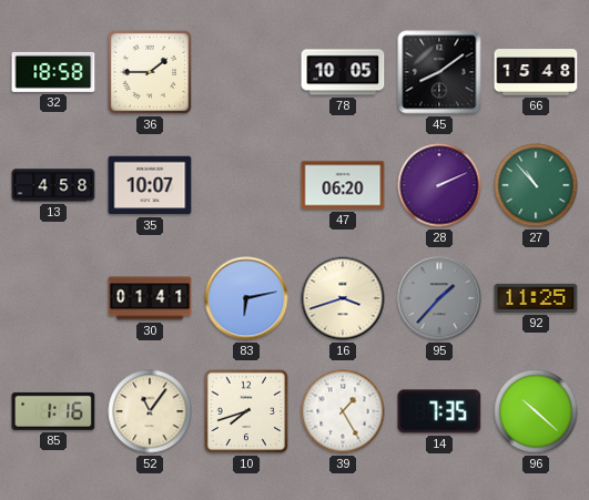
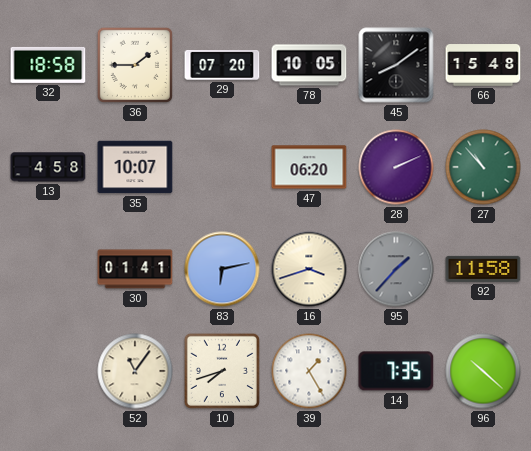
29: none -> 07:20 (222, 66)
92: 11:25 -> 11:58 (483, 269)
85: 1:16 -> none (53, 411)
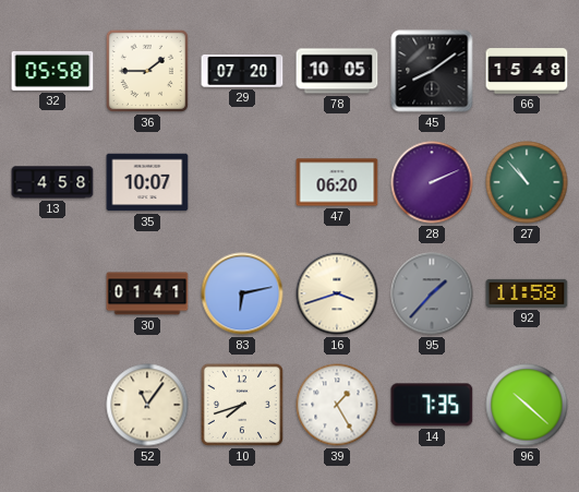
32: 18:58 -> 05:58 (52, 71)
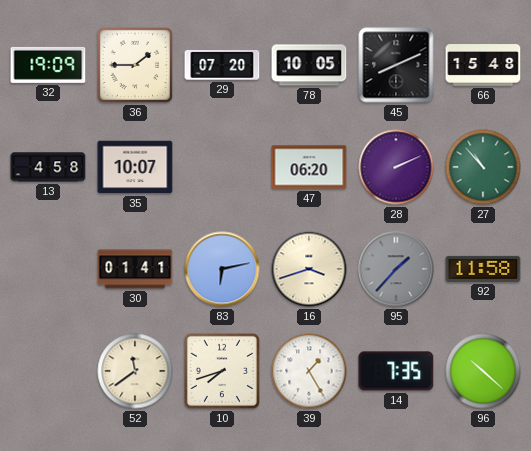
32: 05:58 -> 19:09 (48, 65)
45: 8:09 -> 8:11 (396, 65)
52: 11:06 -> 11:39 (135, 371)
